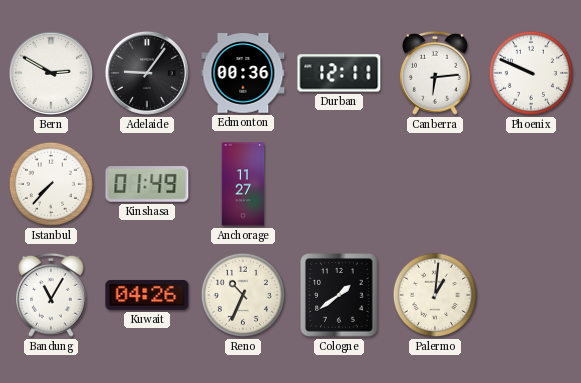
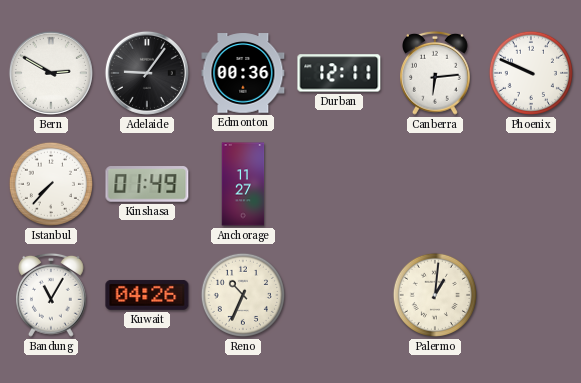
Cologne: 1:39 -> none (339, 295)
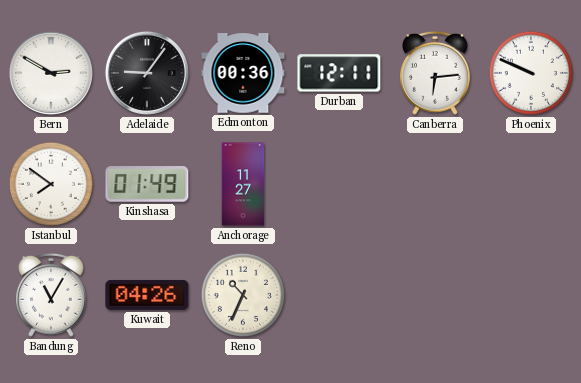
Istanbul: 7:37 -> 7:51 (51, 184)
Palermo: 1:01 -> none (435, 295)
